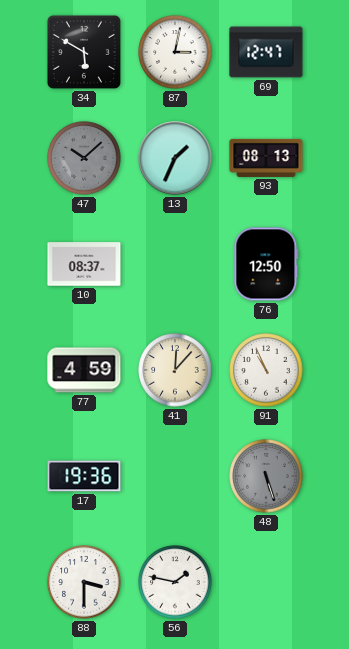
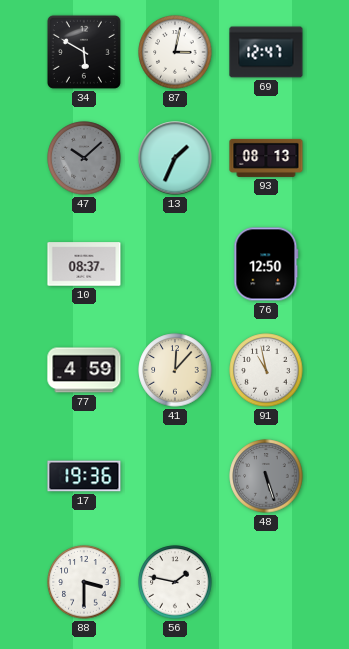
91: 10:56 -> 10:58 (266, 370)
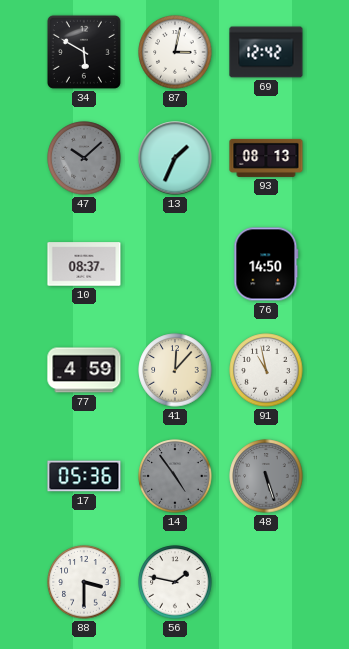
69: 12:47 -> 12:42 (266, 52)
76: 12:50 -> 14:50 (266, 264)
17: 19:36 -> 05:36 (84, 476)
14: none -> 4:54 (175, 476)
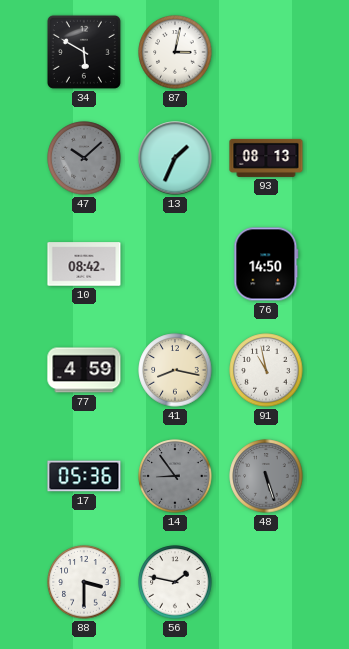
69: 12:42 -> none (266, 52)
10: 08:37 -> 08:42 (84, 264)
41: 12:07 -> 8:17 (175, 370)
14: 4:54 -> 8:54 (175, 476)
